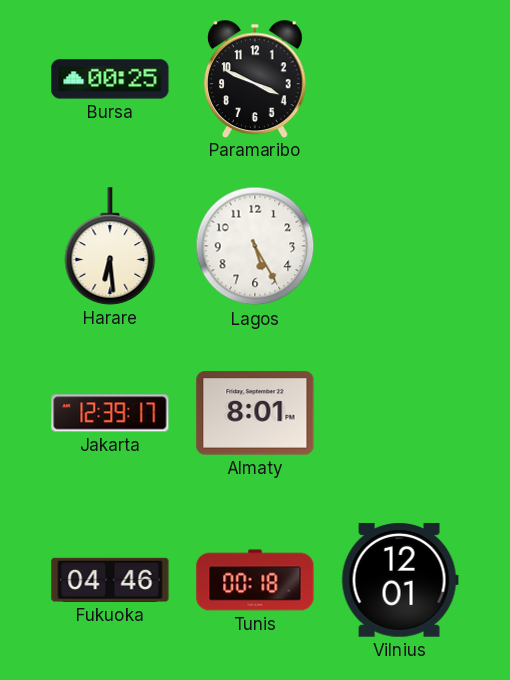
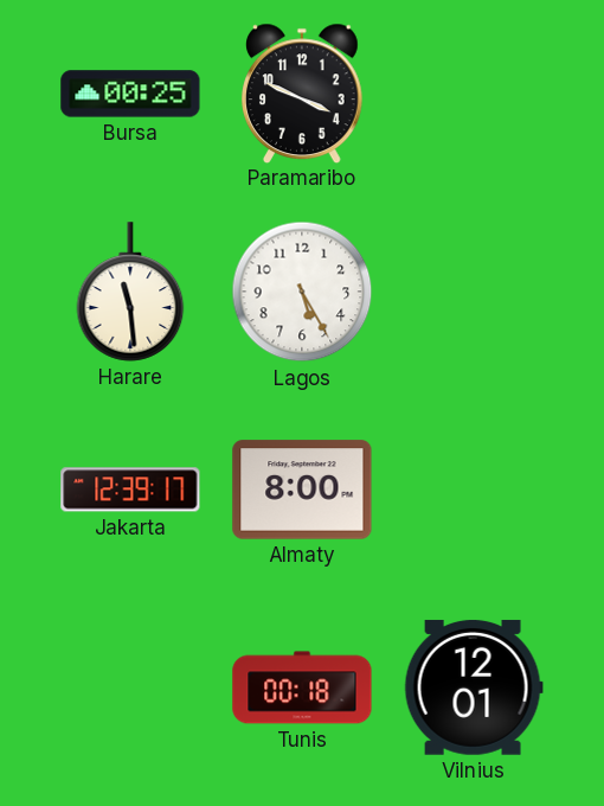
Harare: 6:29 -> 11:29 (130, 292)
Almaty: 8:01 -> 8:00 (302, 490)
Fukuoka: 04:46 -> none (110, 580)
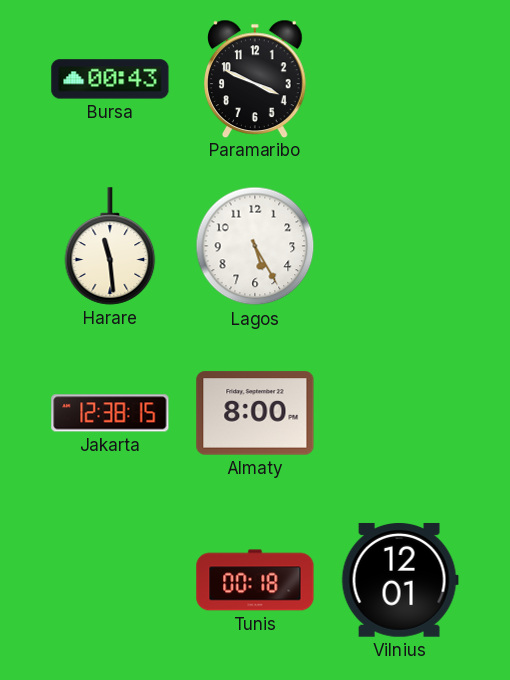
Bursa: 00:25 -> 00:43 (110, 79)
Jakarta: 12:39 -> 12:38 (110, 413)
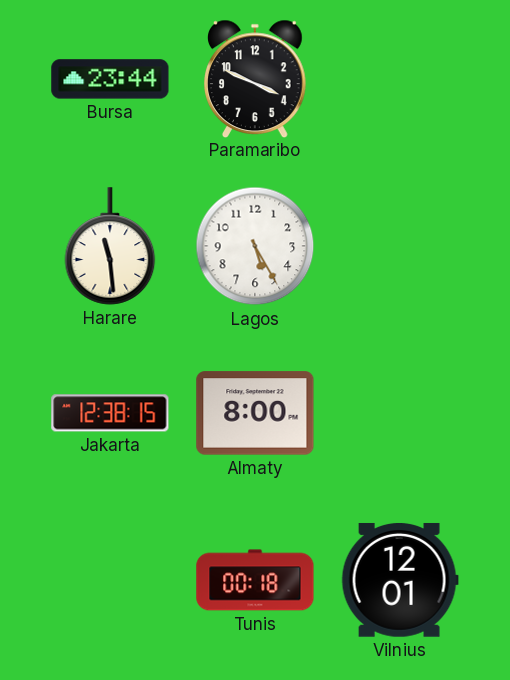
Bursa: 00:43 -> 23:44 (110, 79)
